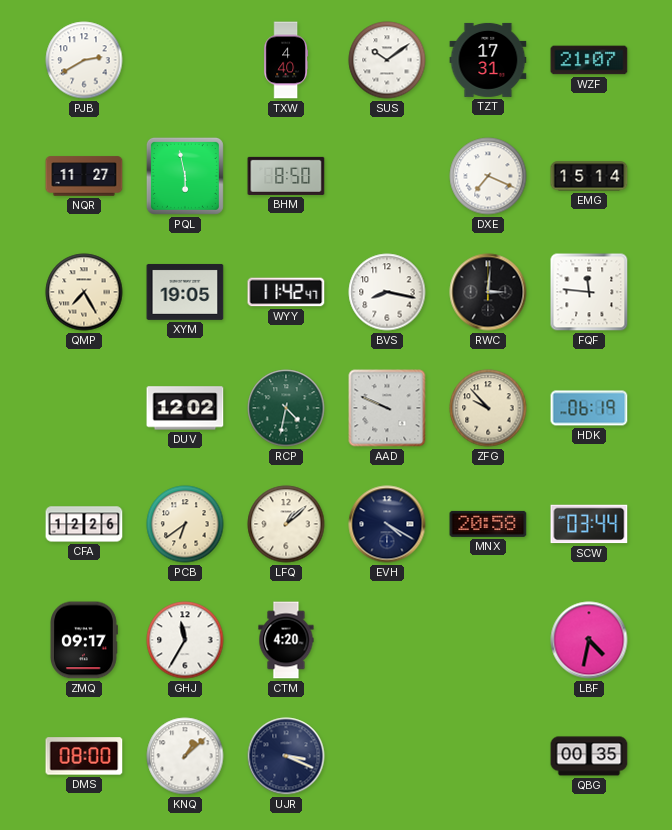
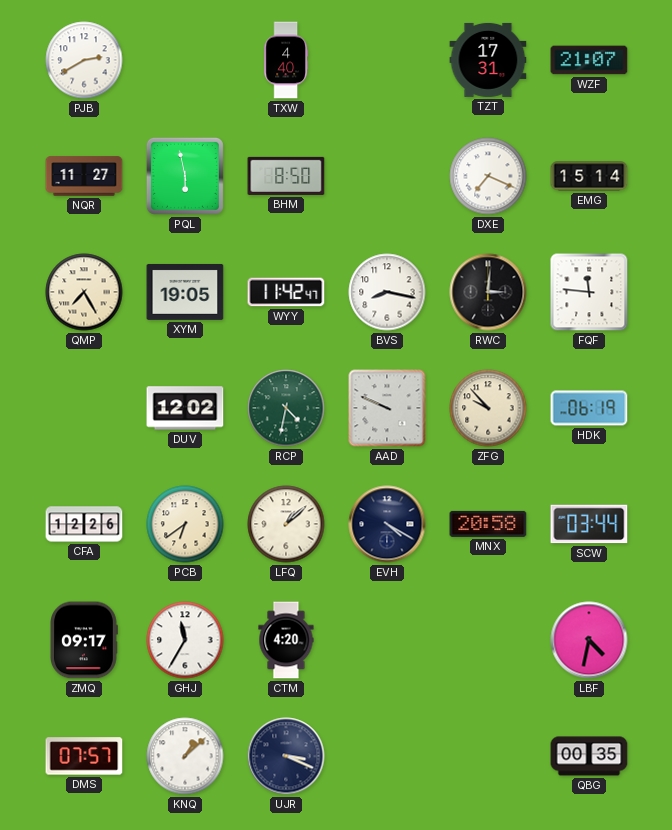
SUS: 10:09 -> none (387, 60)
DMS: 08:00 -> 07:57 (84, 756)
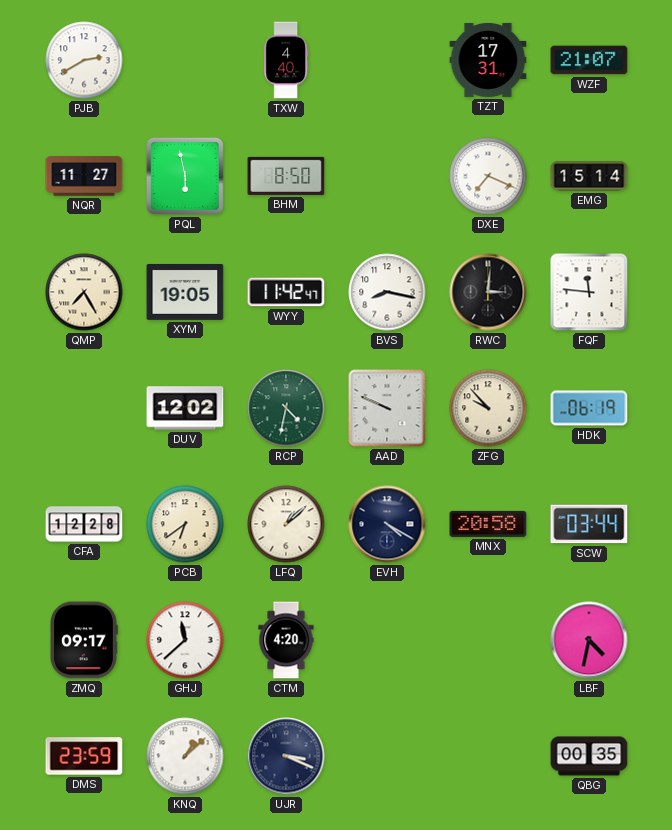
CFA: 12:26 -> 12:28 (84, 524)
GHJ: 11:35 -> 11:38 (185, 640)
DMS: 07:57 -> 23:59 (84, 756)
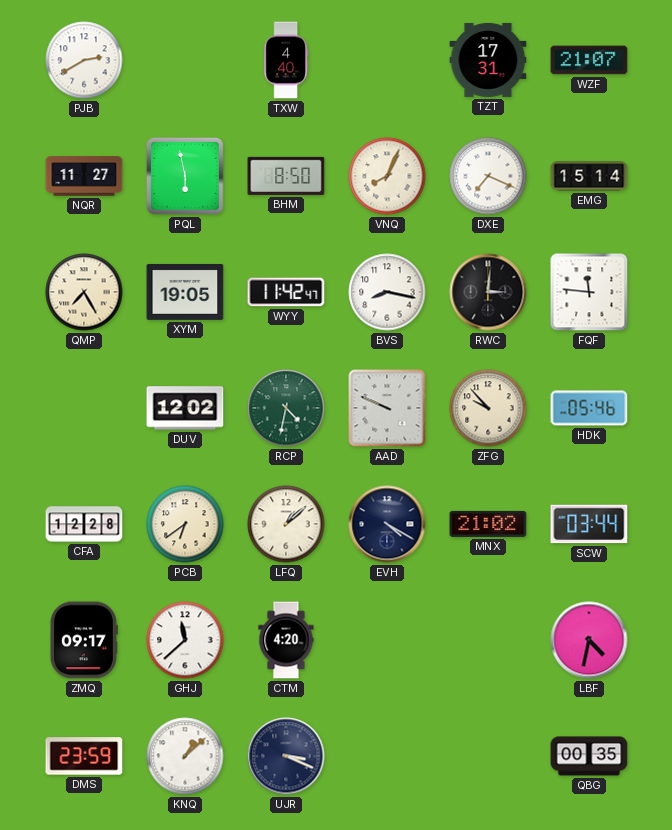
VNQ: none -> 8:04 (387, 176)
HDK: 06:19 -> 05:46 (589, 408)
MNX: 20:58 -> 21:02 (488, 524)
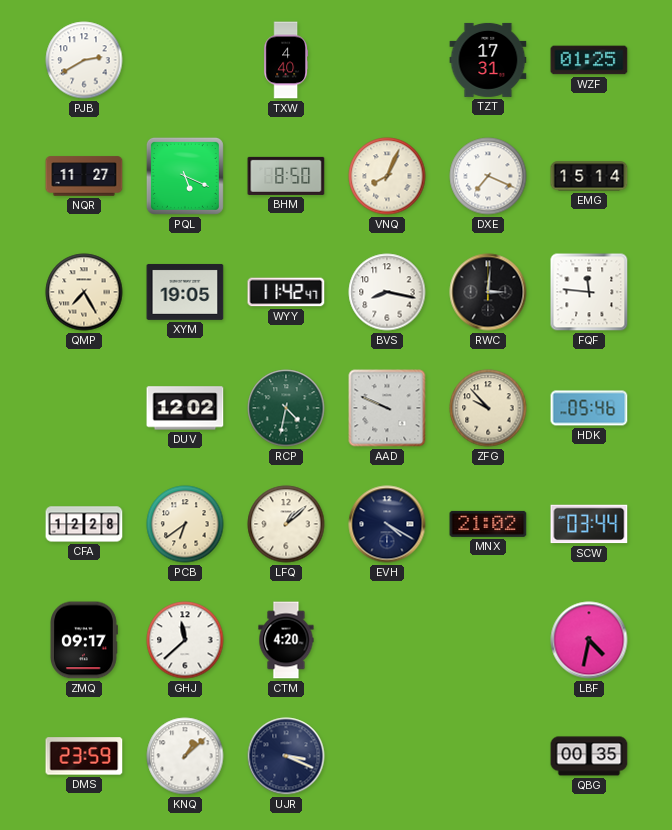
WZF: 21:07 -> 01:25 (589, 60)
PQL: 5:58 -> 5:19 (185, 176)
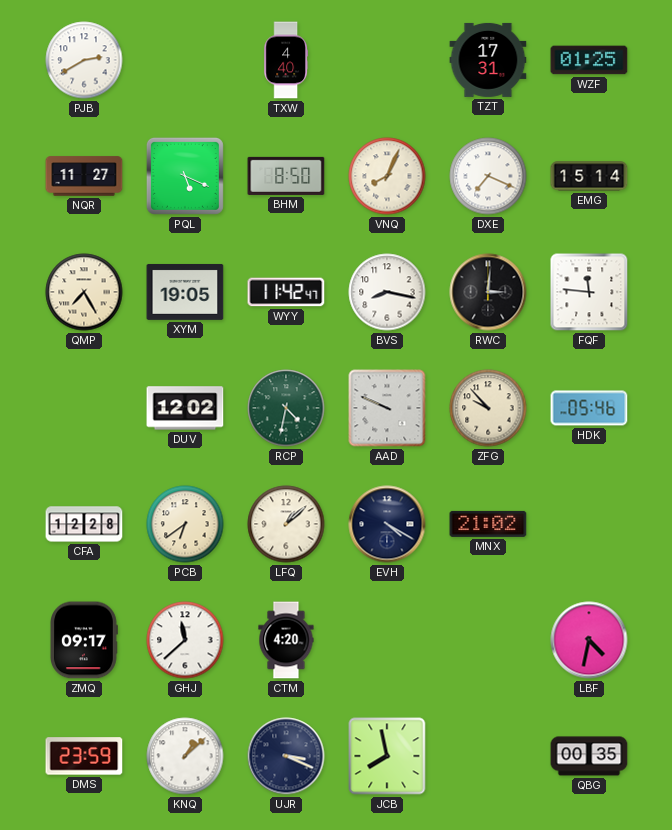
SCW: 03:44 -> none (589, 524)
JCB: none -> 7:58 (387, 756)
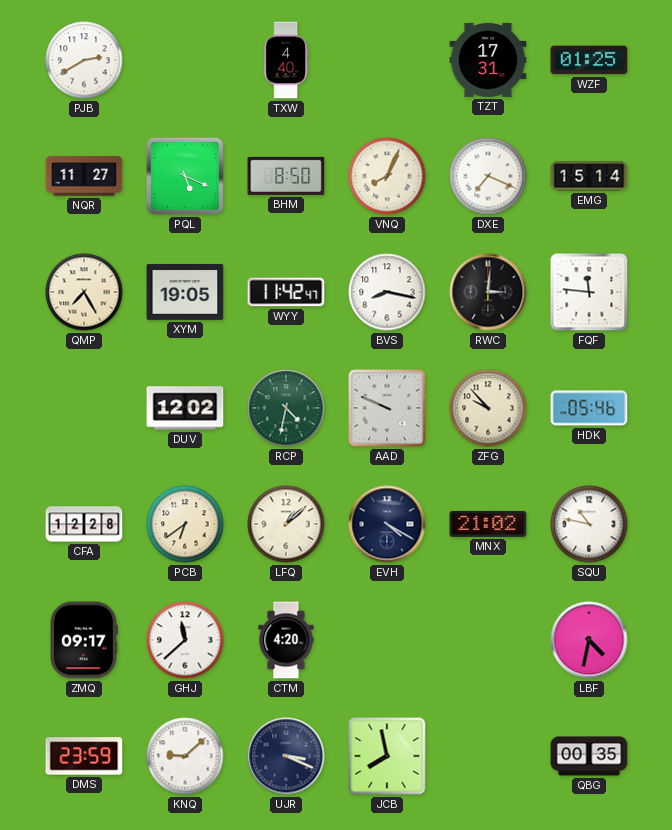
SQU: none -> 10:47 (589, 524)
KNQ: 1:08 -> 9:08 (185, 756)
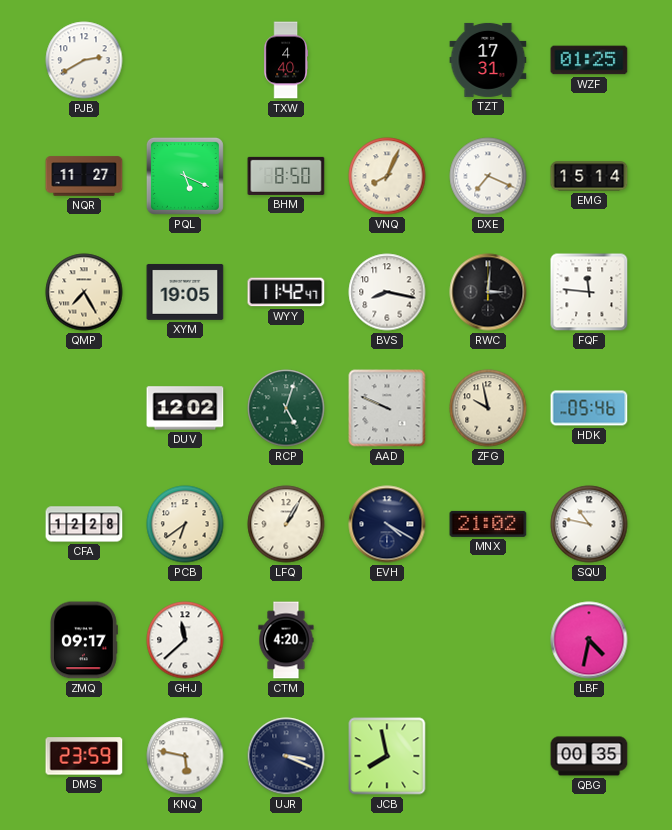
RCP: 4:32 -> 5:03 (286, 408)
ZFG: 9:53 -> 9:58 (488, 408)
LFQ: 1:08 -> 1:05 (286, 524)
KNQ: 9:08 -> 5:47 (185, 756)
